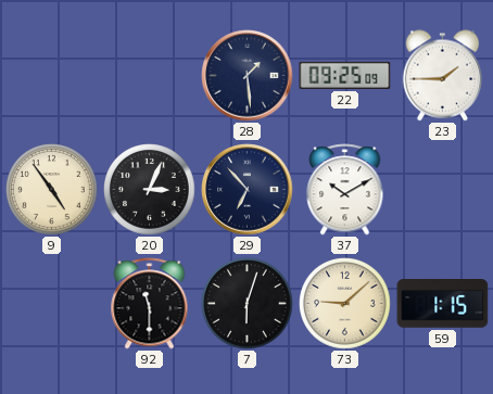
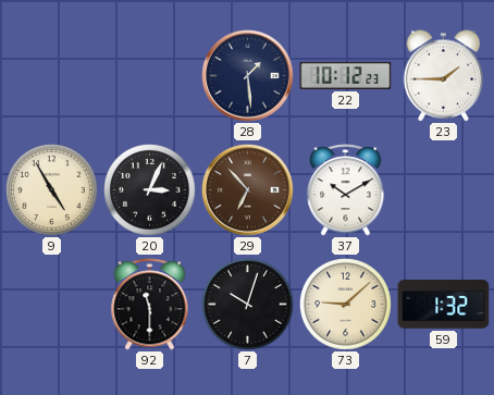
22: 09:25 -> 10:12 (346, 75)
9: 4:54 -> 4:55 (52, 190)
29 dial: navy -> brown (248, 190)
7: 6:03 -> 10:03 (248, 305)
59: 1:15 -> 1:32 (444, 305)
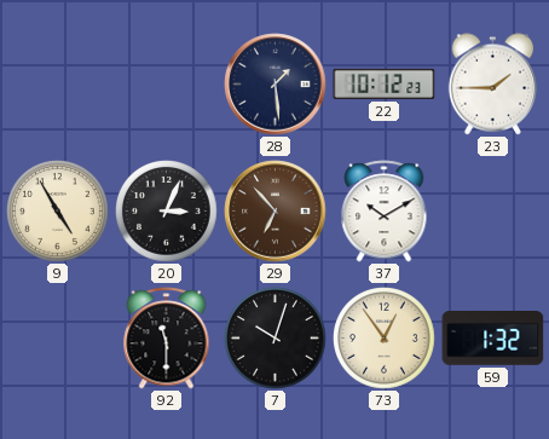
73: 9:08 -> 12:54 (385, 339)
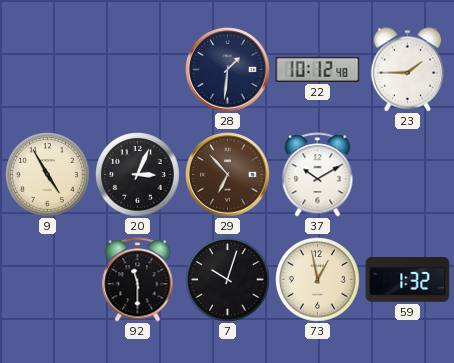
28: 1:29 -> 1:31 (228, 70)
22: 10:12:23 -> 10:12:48 (318, 69)
73: 12:54 -> 12:58 (318, 280)
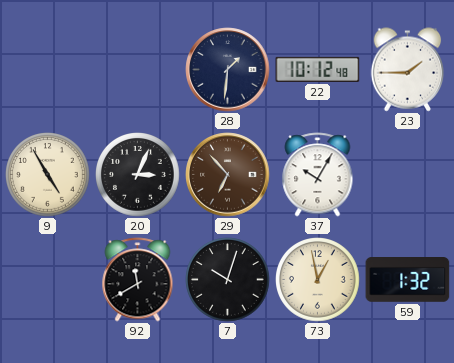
37: 10:10 -> 10:05 (318, 175)
92: 11:30 -> 11:40 (138, 280)
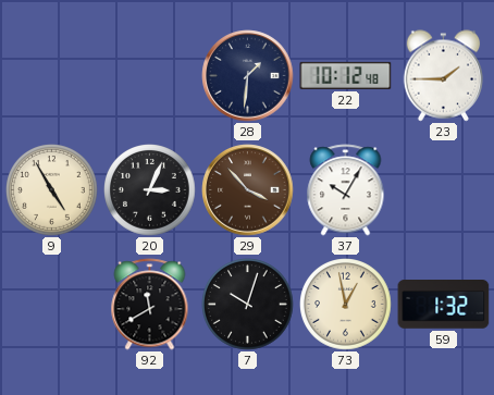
29: 6:53 -> 3:53 (248, 190)
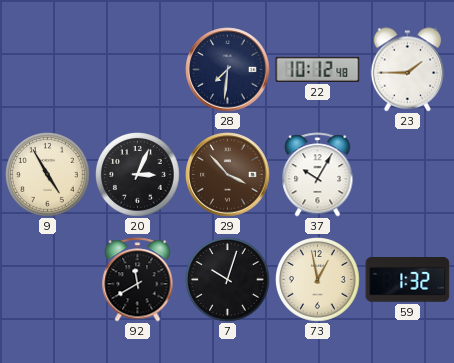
28: 1:31 -> 7:31 (228, 70)
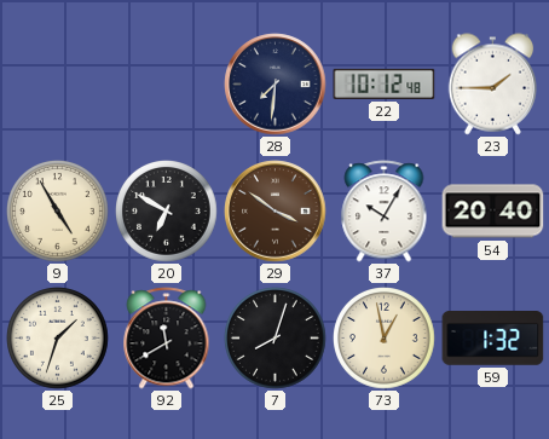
20: 3:04 -> 6:50 (167, 212)
29: 3:53 -> 3:51 (276, 212)
54: none -> 20:40 (493, 212)
25: none -> 1:33 (58, 339)
7: 10:03 -> 8:03 (276, 339)
